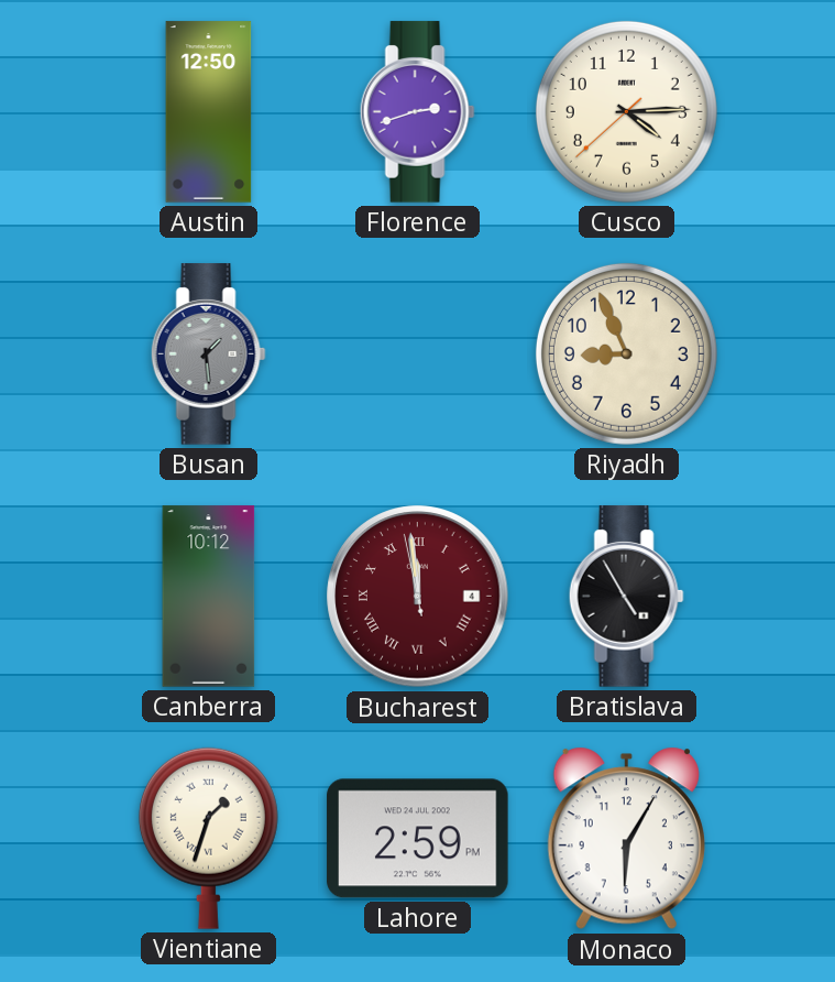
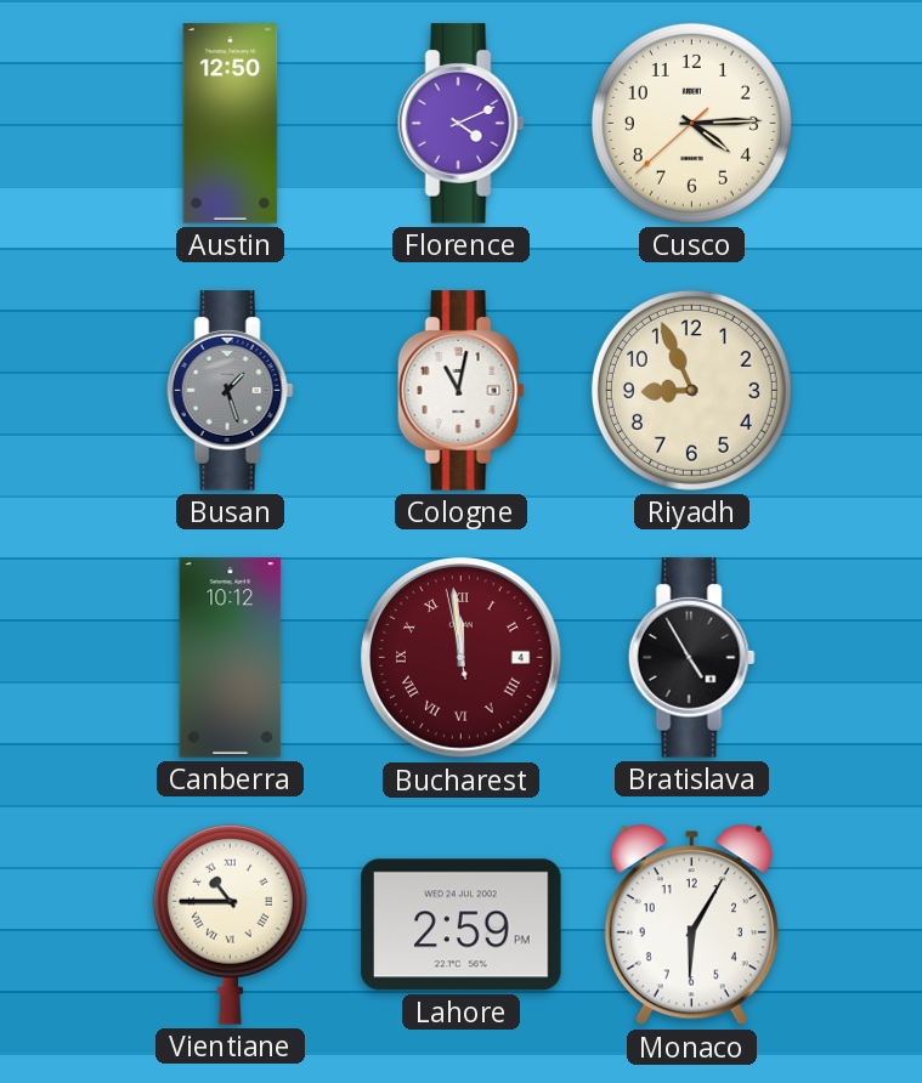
Florence: 2:42 -> 4:11 (460, 124)
Busan: 1:29 -> 1:27 (230, 391)
Cologne: none -> 11:02 (460, 391)
Vientiane: 1:33 -> 10:45 (230, 924)
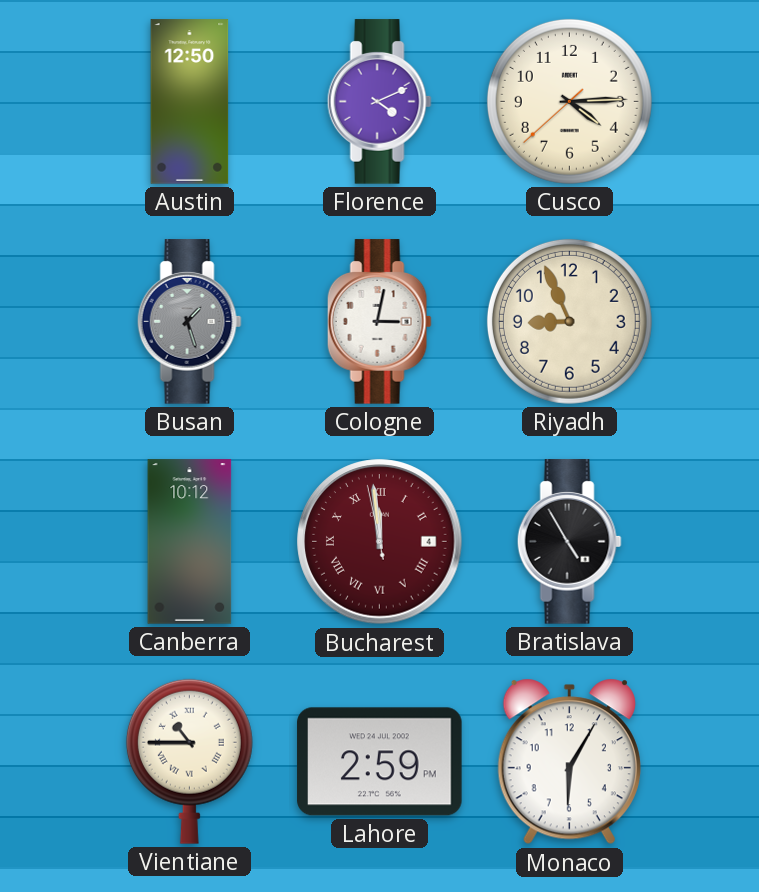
Cologne: 11:02 -> 3:02 (379, 322)
